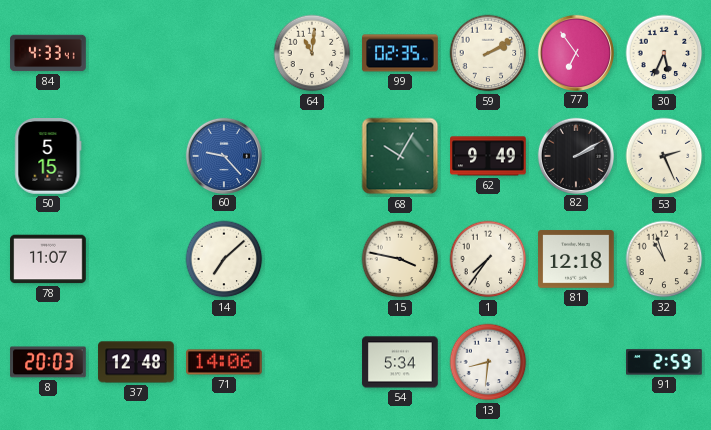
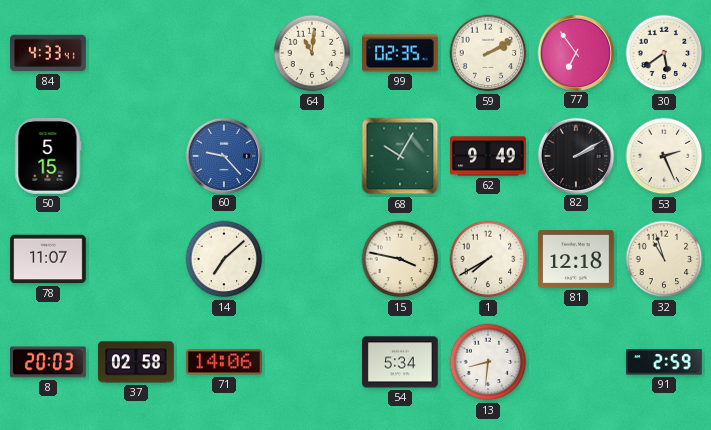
30: 5:34 -> 5:39 (664, 53)
1: 7:36 -> 7:40 (488, 259)
37: 12:48 -> 02:58 (136, 362)
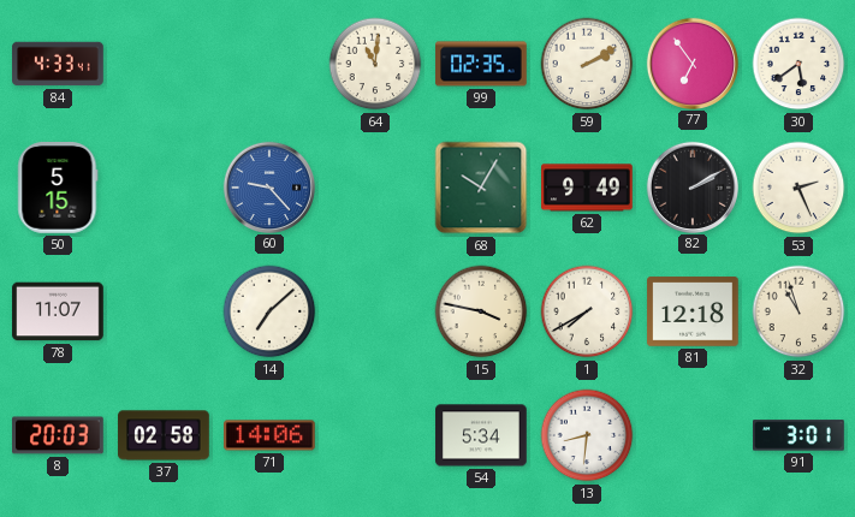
91: 2:59 -> 3:01 (800, 435)
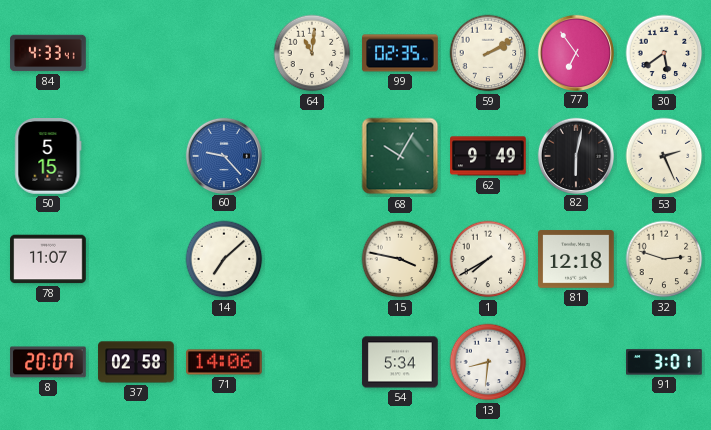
82: 2:10 -> 6:02 (575, 155)
32: 10:57 -> 2:48 (664, 259)
8: 20:03 -> 20:07 (48, 362)
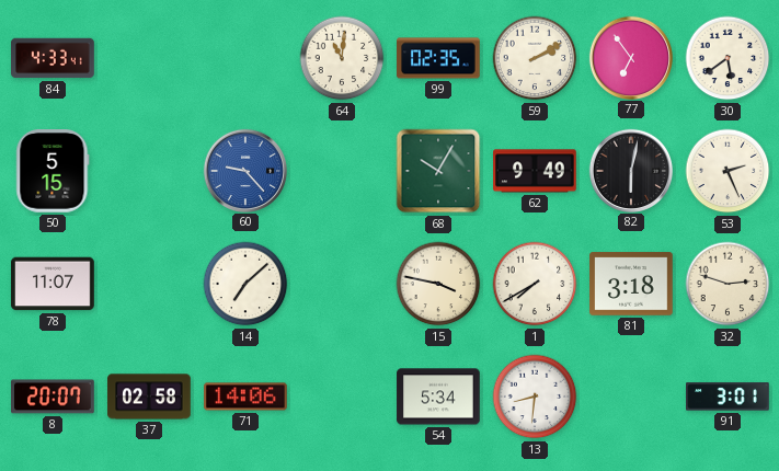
81: 12:18 -> 3:18 (631, 284)
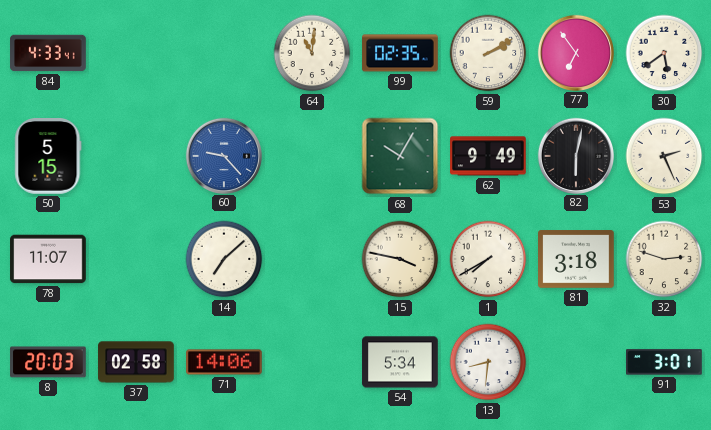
8: 20:07 -> 20:03 (48, 362)
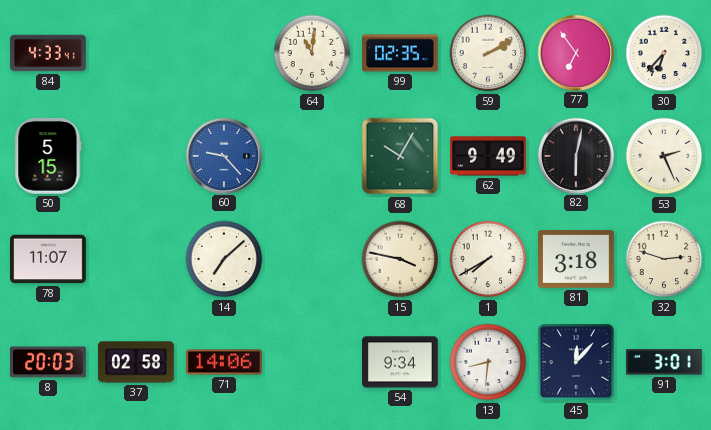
30: 5:39 -> 6:37 (664, 53)
54: 5:34 -> 9:34 (400, 362)
45: none -> 12:07 (576, 362)
